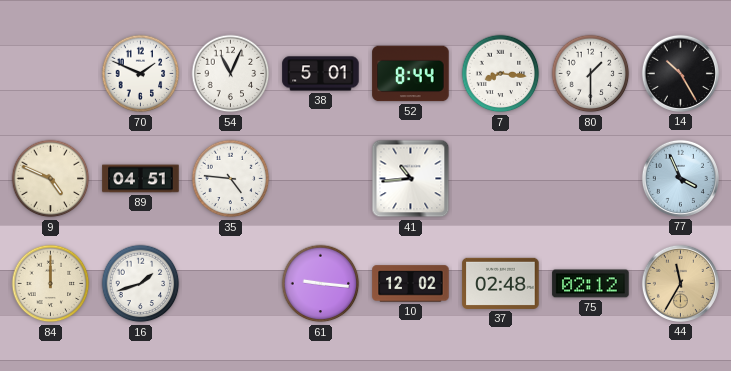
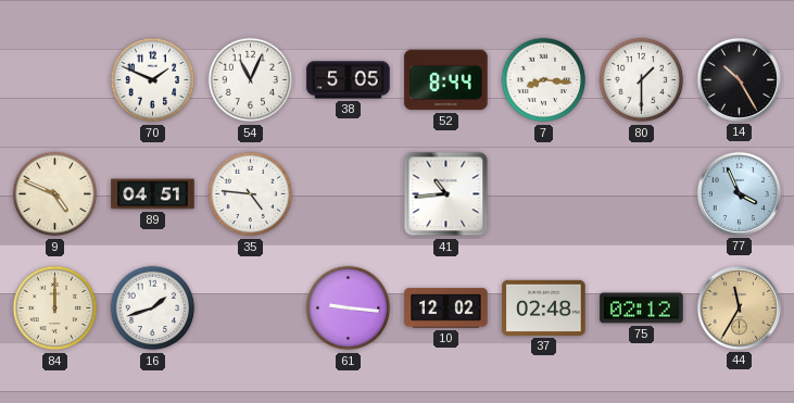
38: 5:01 -> 5:05 (349, 80)
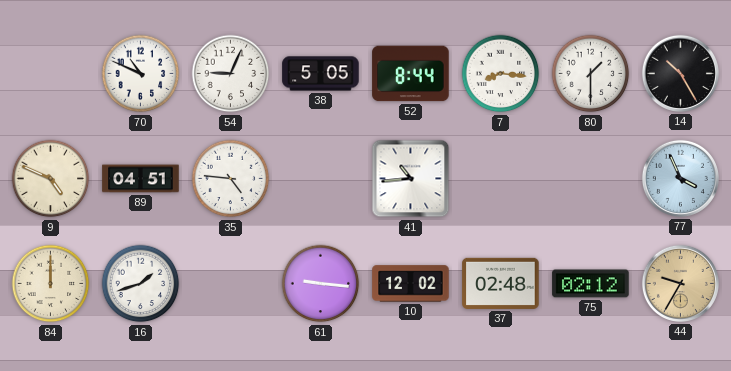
70: 1:49 -> 10:49 (141, 74)
54: 11:04 -> 9:04 (231, 74)
44: 11:35 -> 9:35 (680, 283)
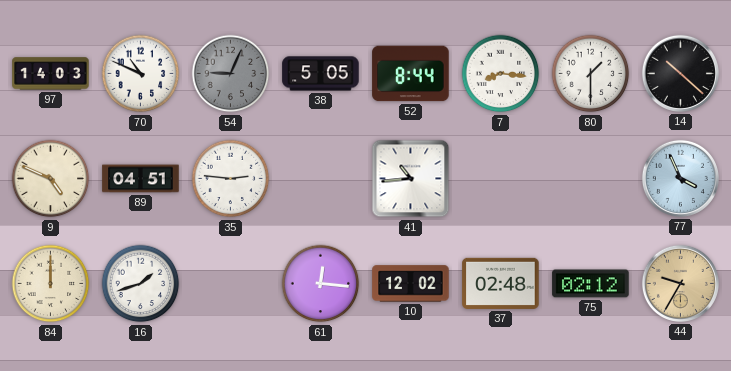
97: none -> 14:03 (51, 74)
54 dial: white -> grey (231, 74)
14: 10:25 -> 10:22 (680, 73)
35: 4:46 -> 2:46 (231, 179)
61: 9:16 -> 12:16 (321, 284)
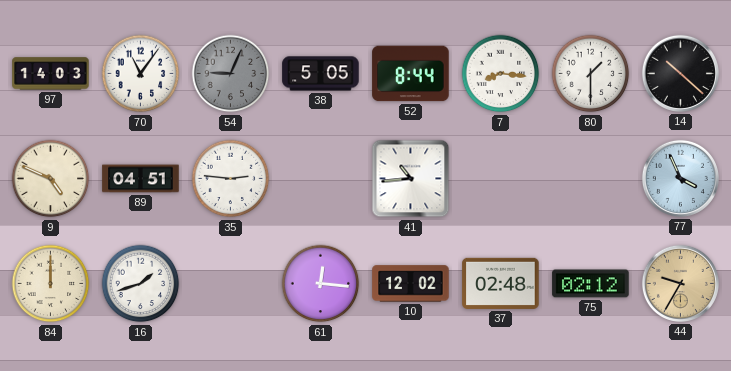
70: 10:49 -> 11:06 (141, 74)
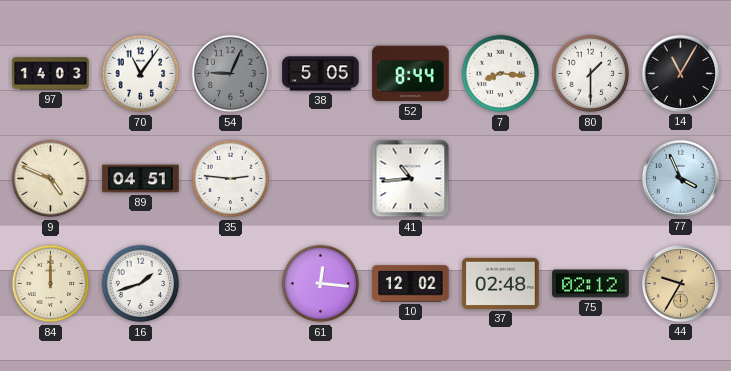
14: 10:22 -> 11:05 (680, 73)
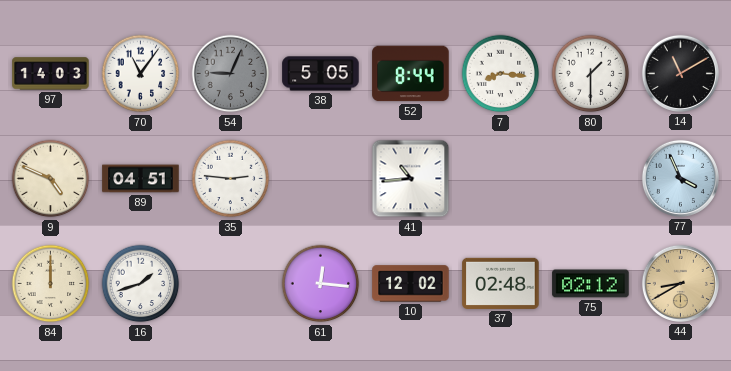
14: 11:05 -> 11:10 (680, 73)
44: 9:35 -> 8:40 (680, 283)
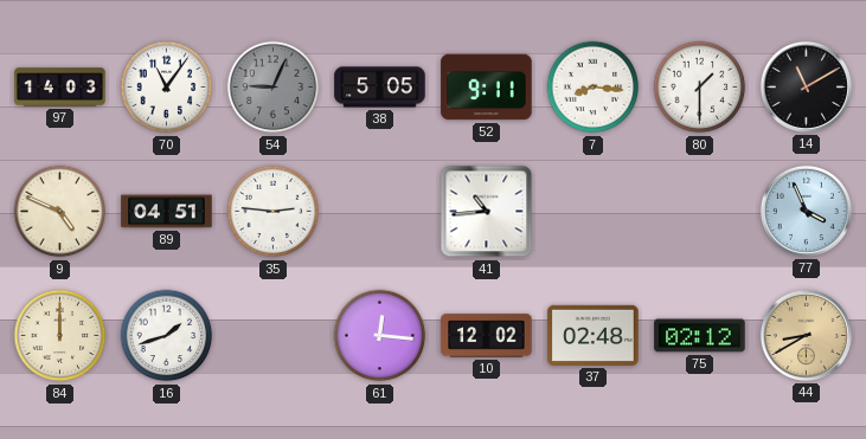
52: 8:44 -> 9:11 (487, 88)
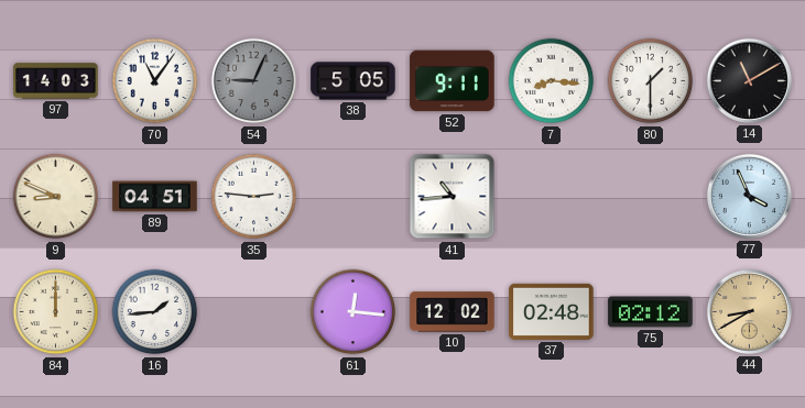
9: 4:49 -> 8:49 (56, 197)
16: 1:42 -> 1:44 (155, 312)
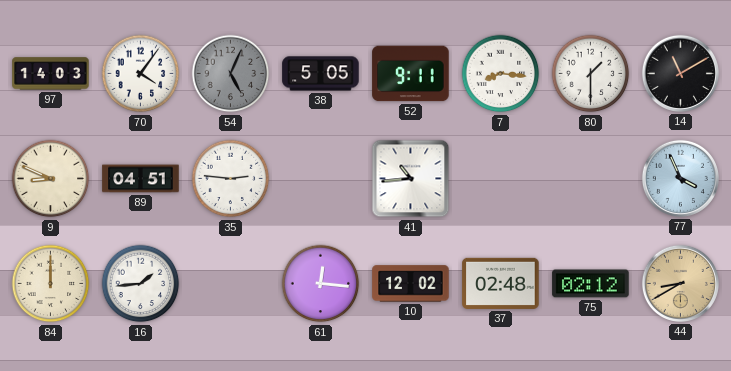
70: 11:06 -> 4:06 (141, 74)
54: 9:04 -> 5:04 (231, 74)
